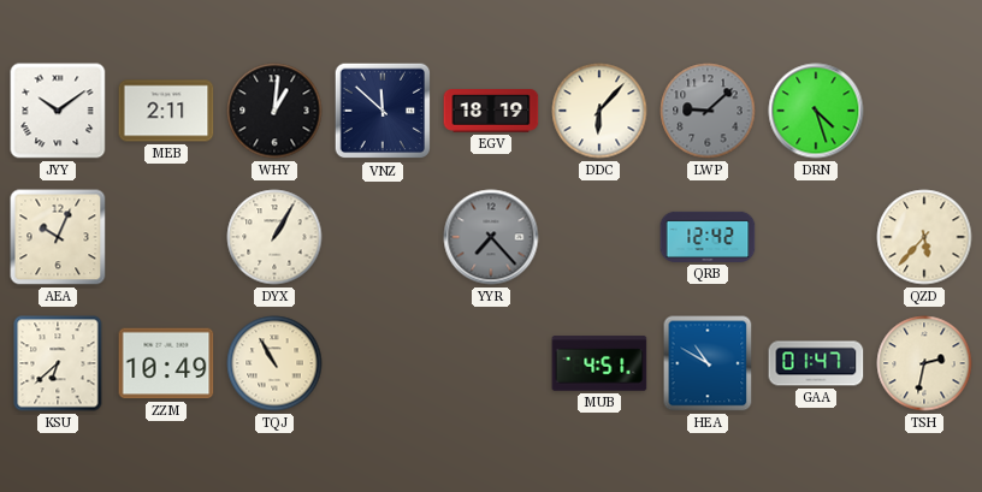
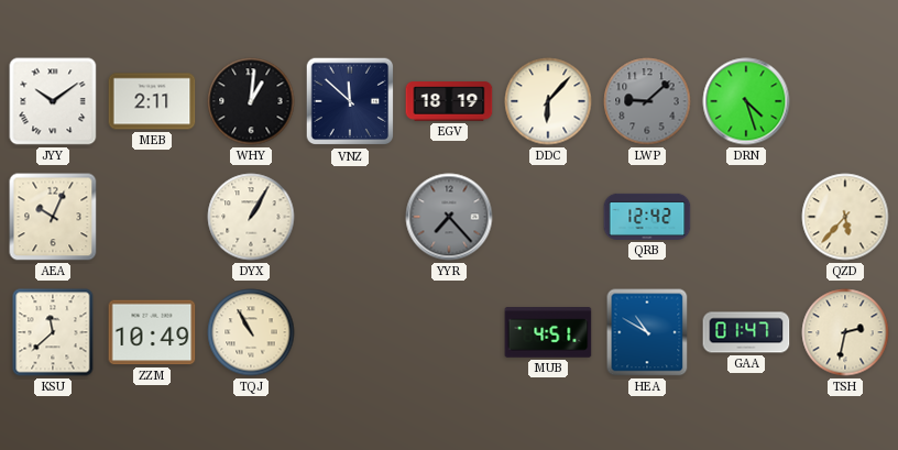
KSU: 6:38 -> 11:38 (53, 332)
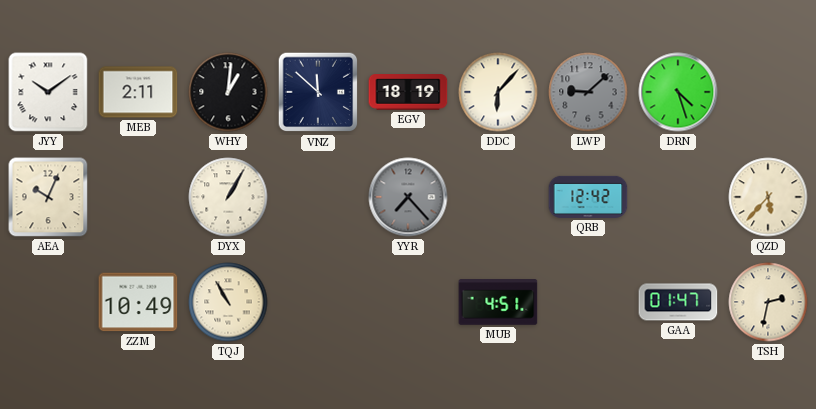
KSU: 11:38 -> none (53, 332)
HEA: 10:50 -> none (647, 332)
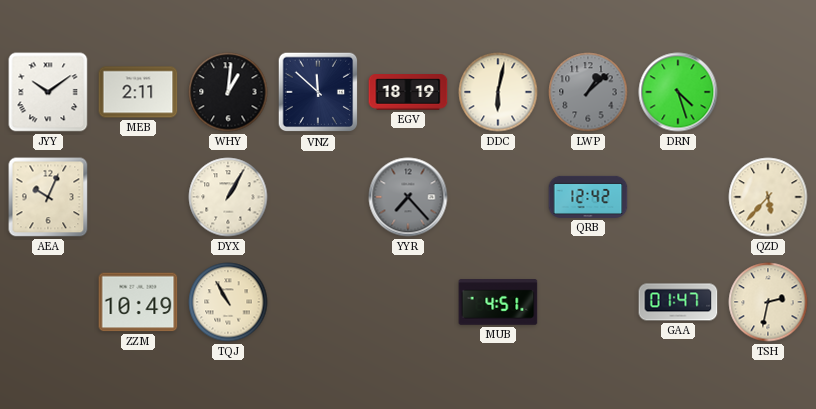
DDC: 6:07 -> 6:02 (498, 92)
LWP: 9:08 -> 1:08 (588, 92)
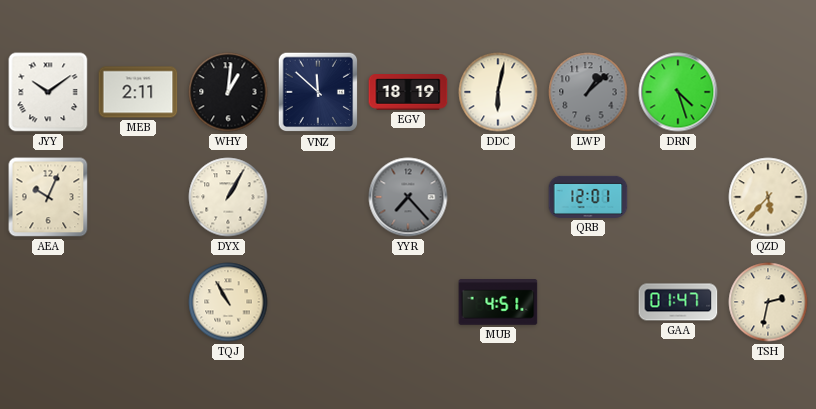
QRB: 12:42 -> 12:01 (588, 197)
ZZM: 10:49 -> none (138, 302)
